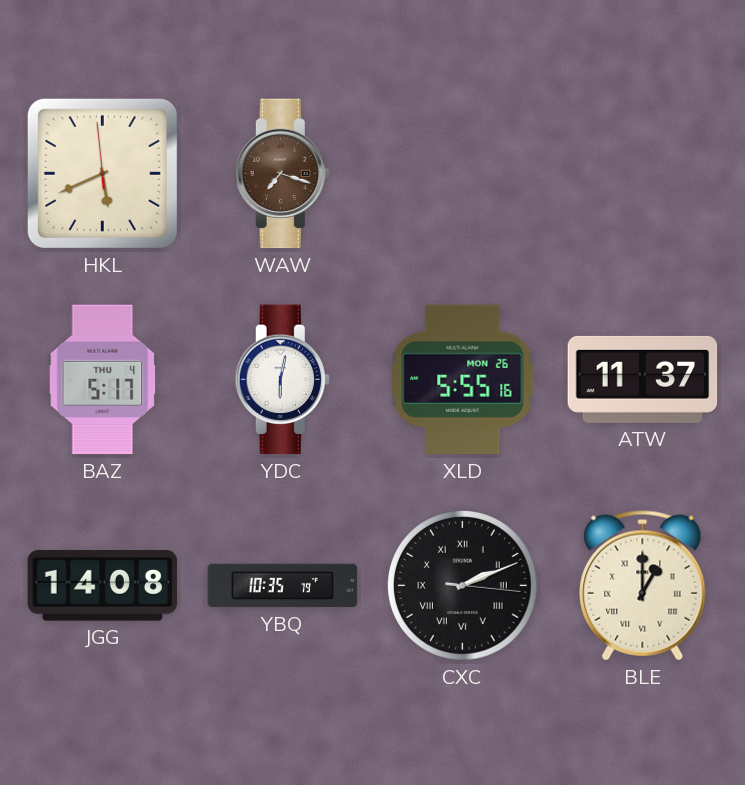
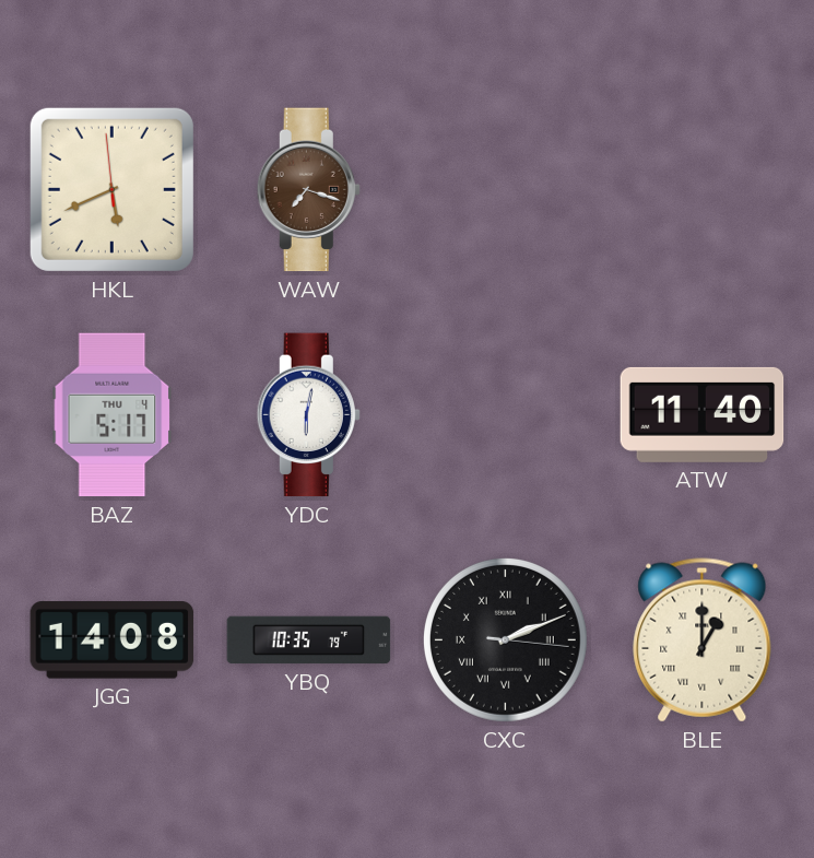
XLD: 5:55 -> none (463, 380)
ATW: 11:37 -> 11:40 (703, 414)
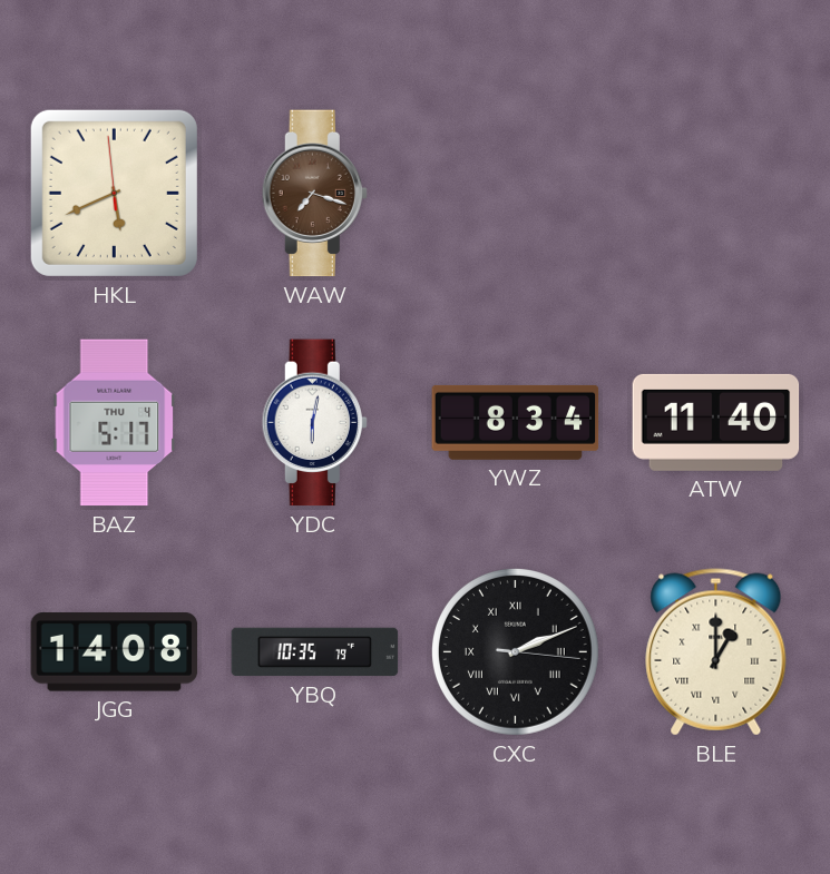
YWZ: none -> 8:34 (516, 422)
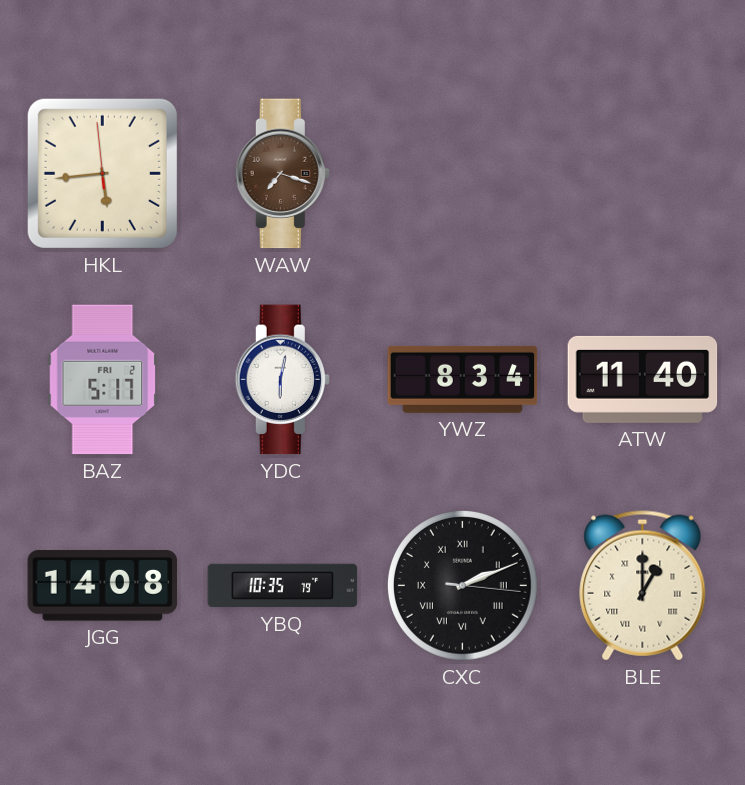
HKL: 5:40 -> 5:43 (102, 173)
BAZ date: THU 4 -> FRI 2 (103, 380)
